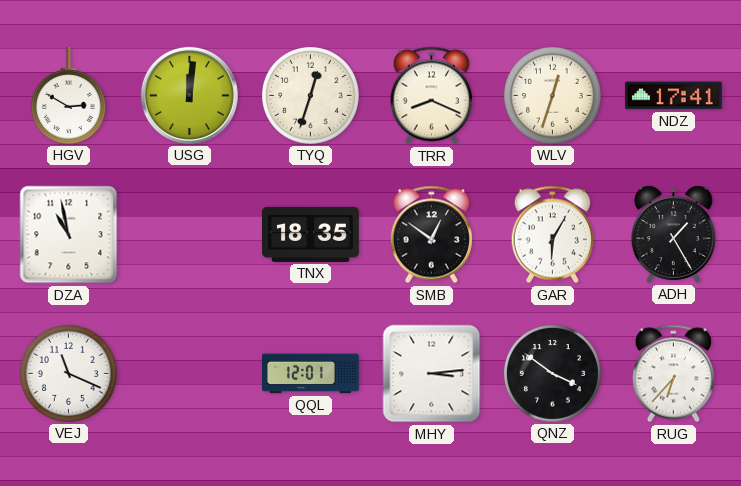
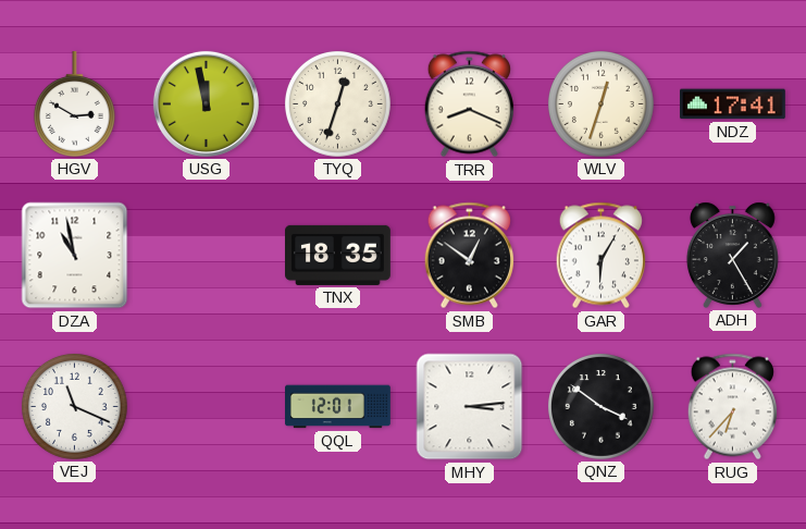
USG: 12:01 -> 11:58 (206, 103)
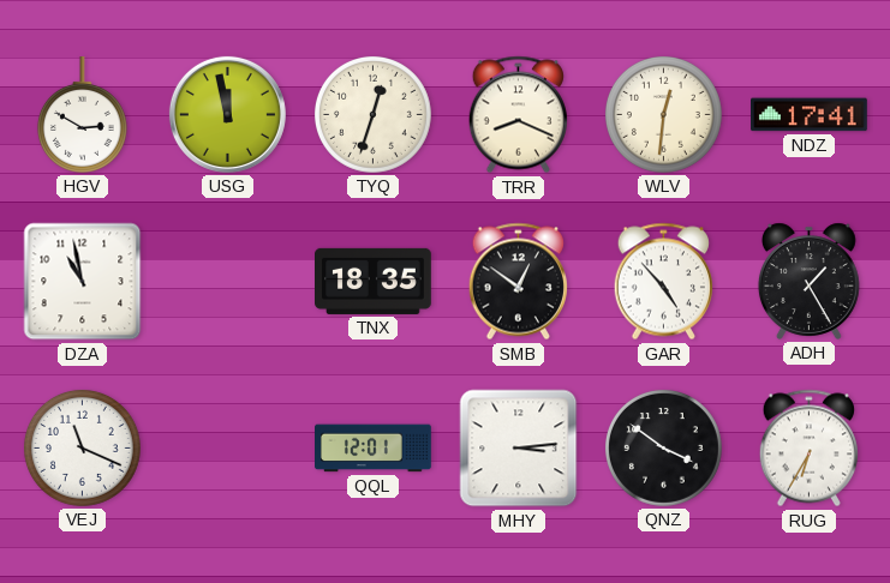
WLV: 12:33 -> 12:31 (663, 114)
GAR: 6:05 -> 4:53 (663, 282)
RUG: 6:37 -> 6:35 (808, 449)
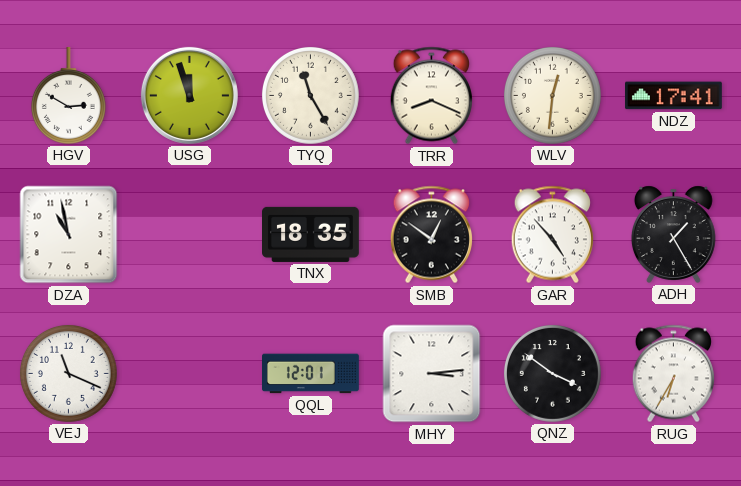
USG: 11:58 -> 11:57 (189, 95)
TYQ: 12:33 -> 11:25 (310, 95)
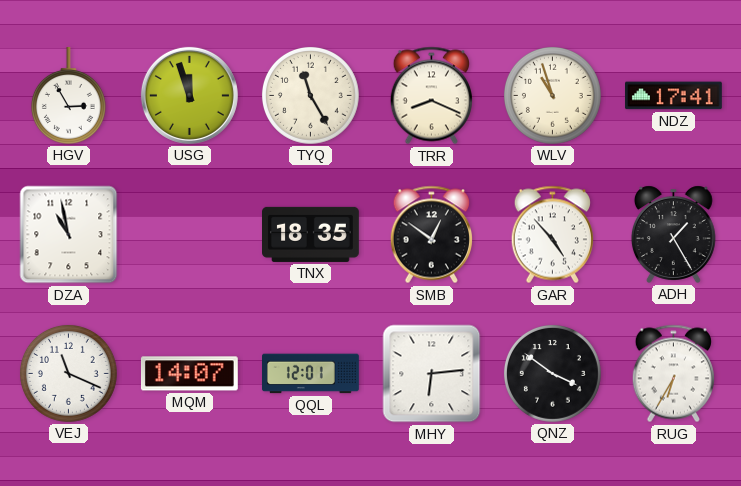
HGV: 2:50 -> 2:55 (68, 96)
WLV: 12:31 -> 10:57 (552, 95)
MQM: none -> 14:07 (189, 374)
MHY: 3:14 -> 6:14 (432, 374)
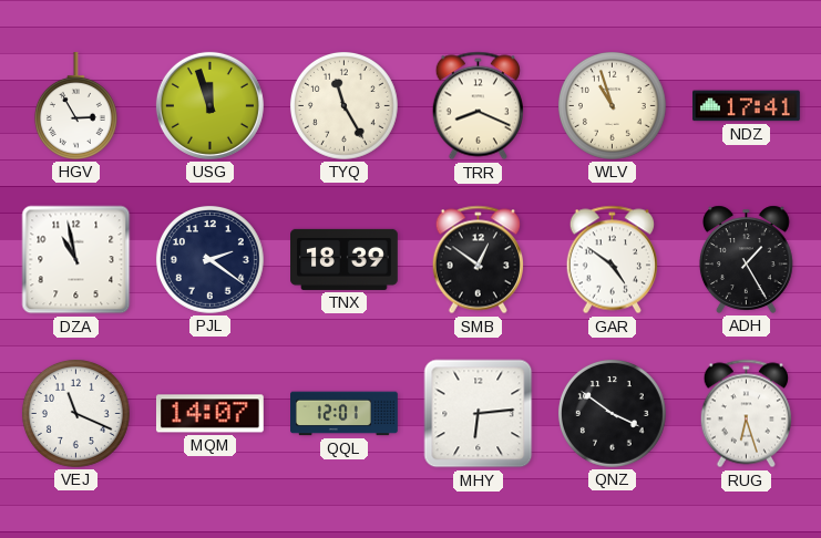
PJL: none -> 2:21 (209, 259)
TNX: 18:35 -> 18:39 (345, 259)
GAR: 4:53 -> 4:51 (612, 260)
RUG: 6:35 -> 6:27 (746, 414)
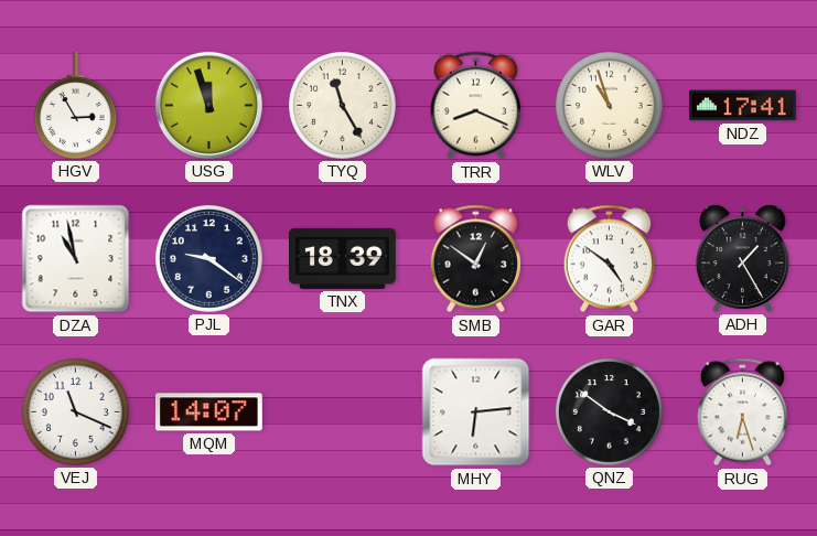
PJL: 2:21 -> 9:21 (208, 258)
QQL: 12:01 -> none (345, 414)
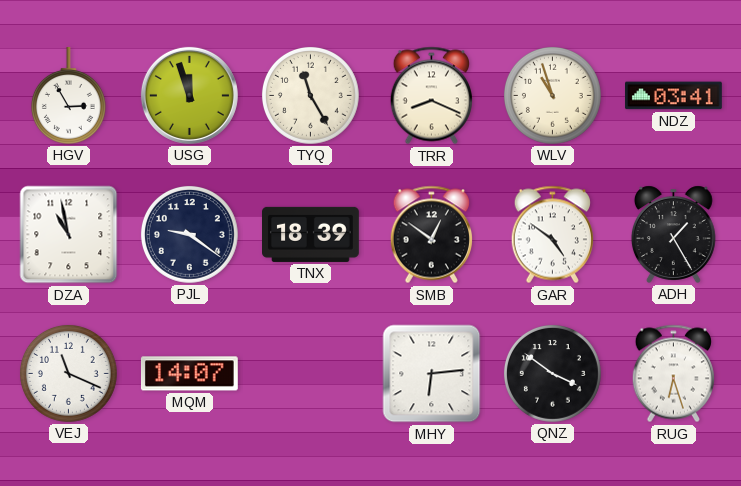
NDZ: 17:41 -> 03:41 (674, 96)
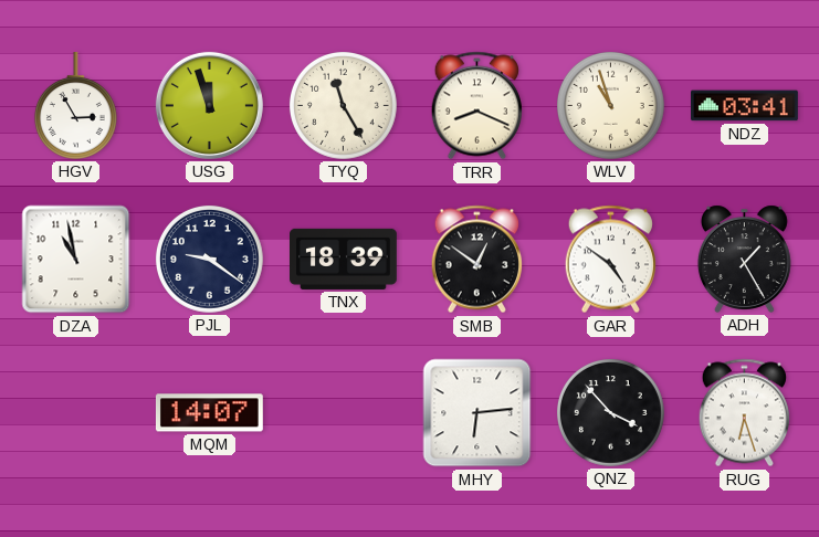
VEJ: 11:19 -> none (68, 373)
QNZ: 3:51 -> 3:53 (610, 412)
